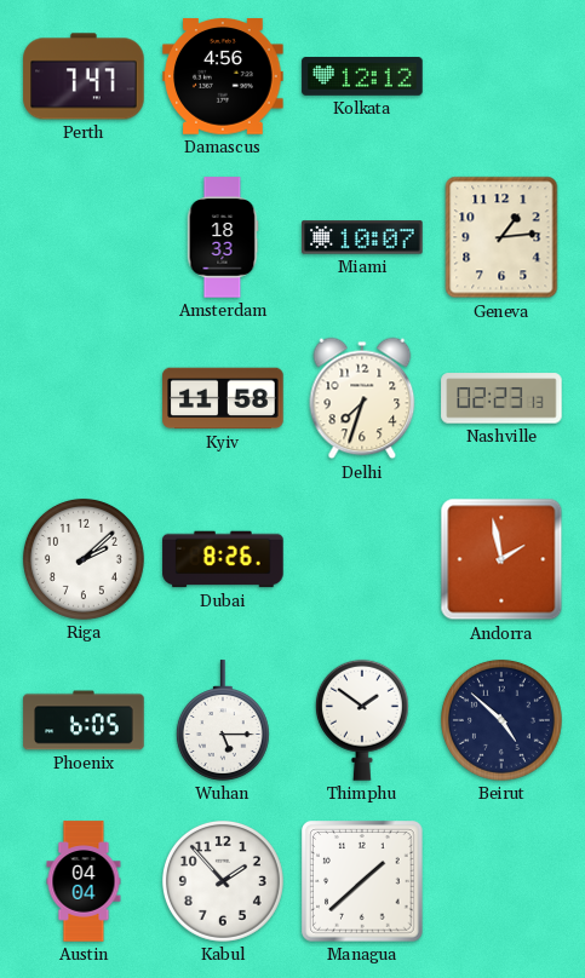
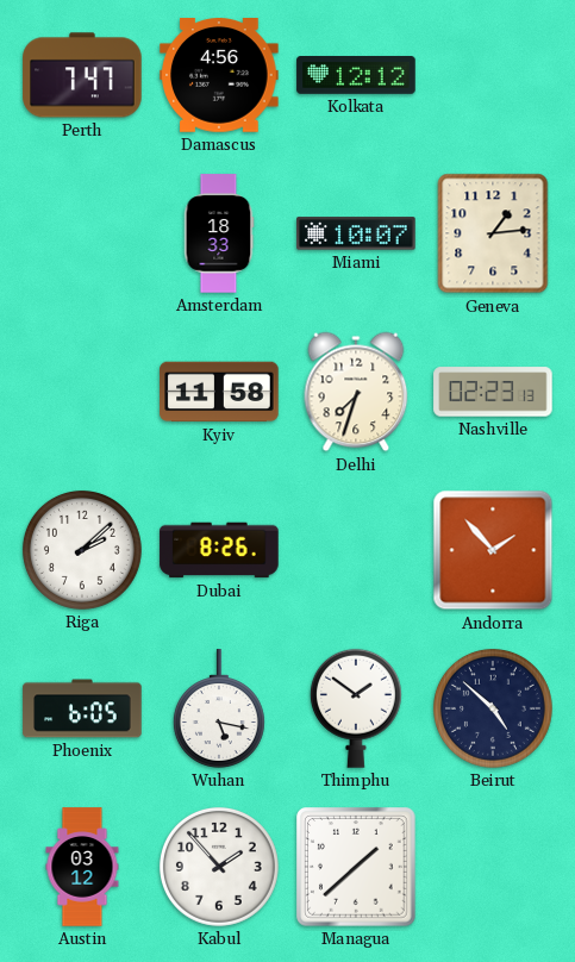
Andorra: 1:58 -> 1:53 (493, 550)
Wuhan: 5:15 -> 5:17 (219, 708)
Austin: 04:04 -> 03:12 (82, 867)
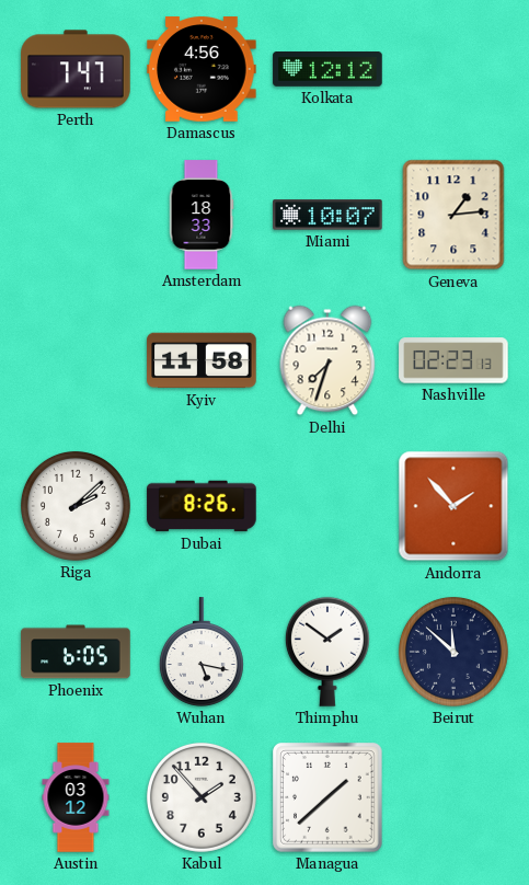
Beirut: 4:52 -> 11:52 (453, 652)
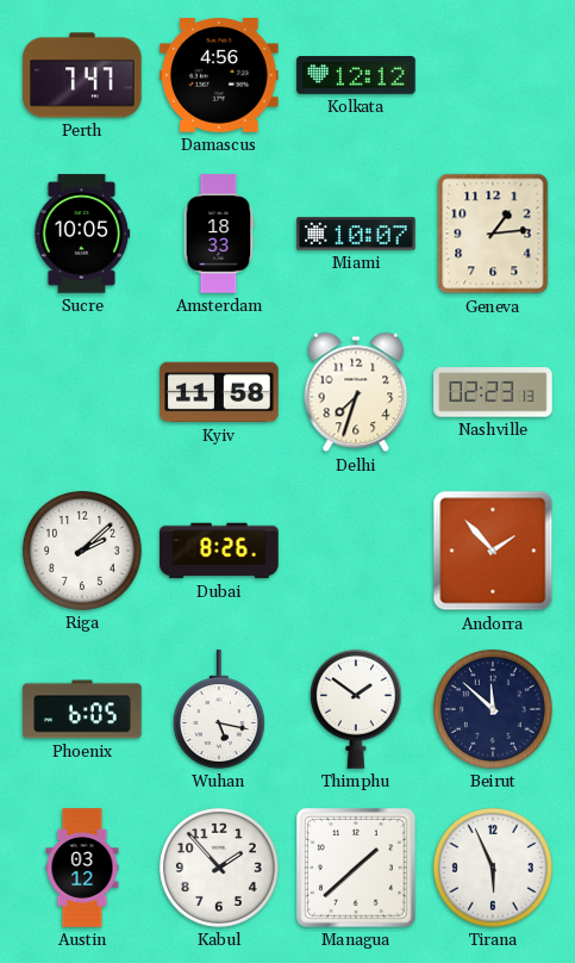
Sucre: none -> 10:05 (82, 234)
Tirana: none -> 5:56 (493, 868)
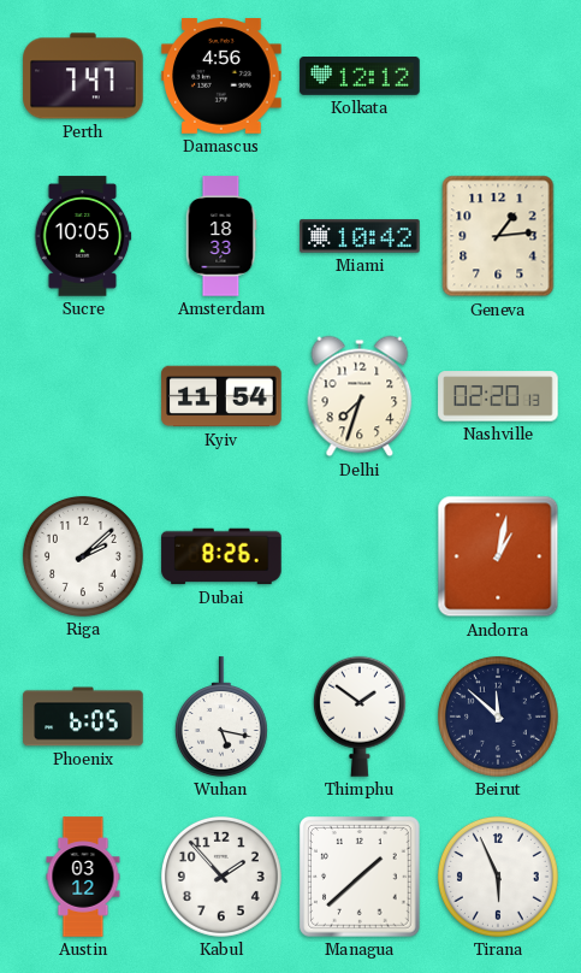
Miami: 10:07 -> 10:42 (360, 236)
Kyiv: 11:58 -> 11:54 (221, 396)
Nashville: 02:23 -> 02:20 (498, 396)
Andorra: 1:53 -> 1:02 (498, 556)
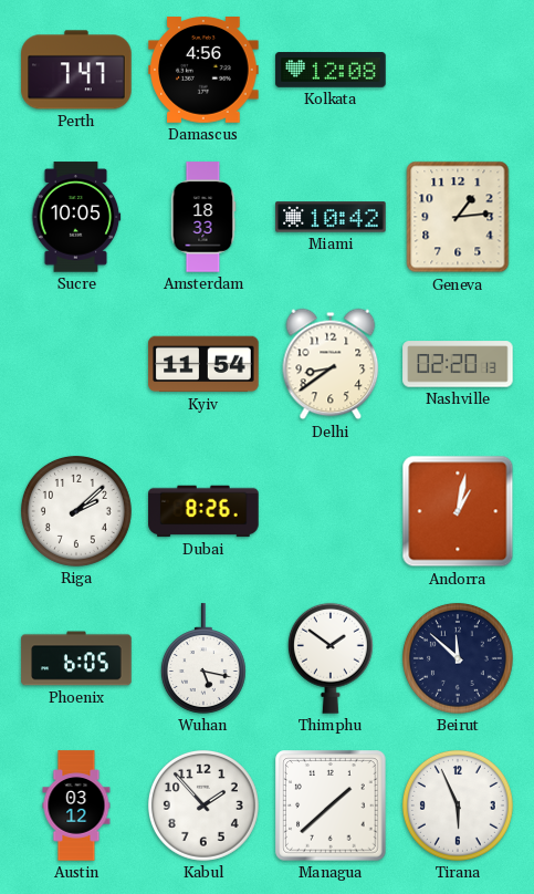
Kolkata: 12:12 -> 12:08 (331, 71)
Delhi: 7:33 -> 8:39 (331, 364)
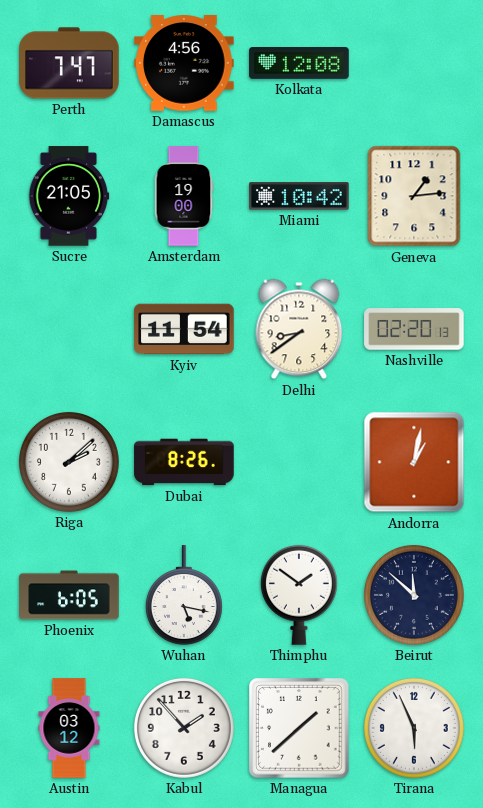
Sucre: 10:05 -> 21:05 (69, 196)
Amsterdam: 18:33 -> 19:00 (184, 196)
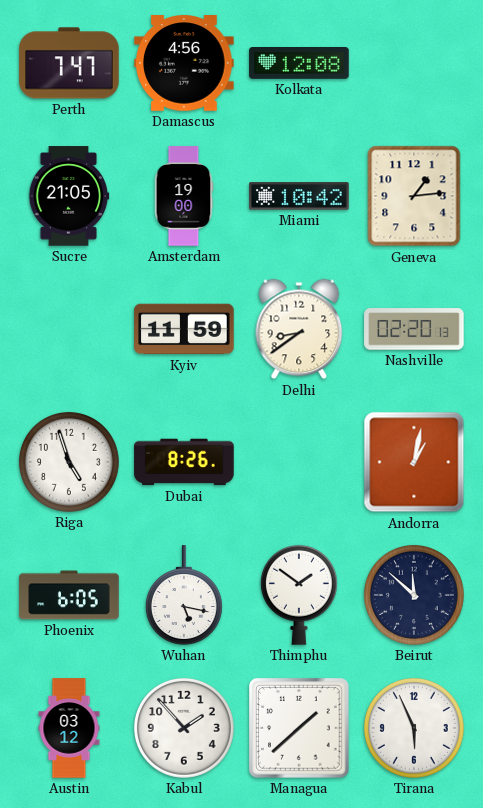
Kyiv: 11:54 -> 11:59 (184, 329)
Riga: 2:08 -> 4:57 (69, 462)
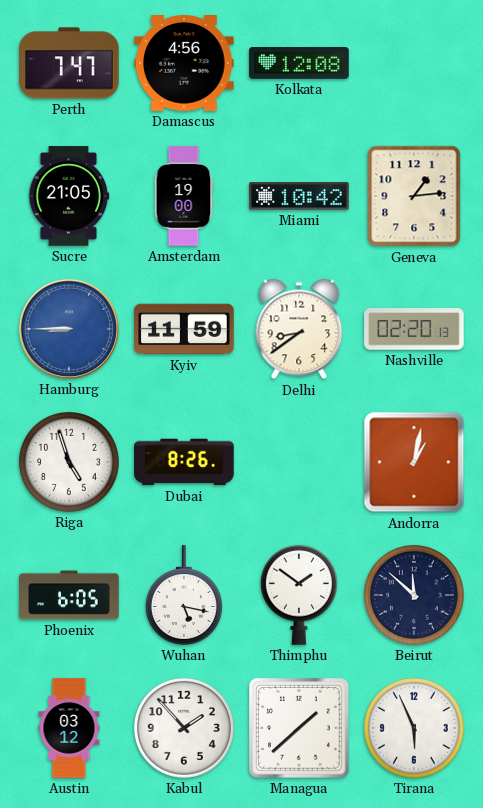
Hamburg: none -> 8:45 (69, 329)
